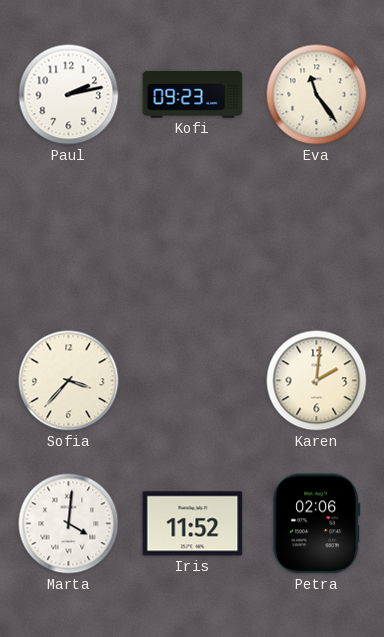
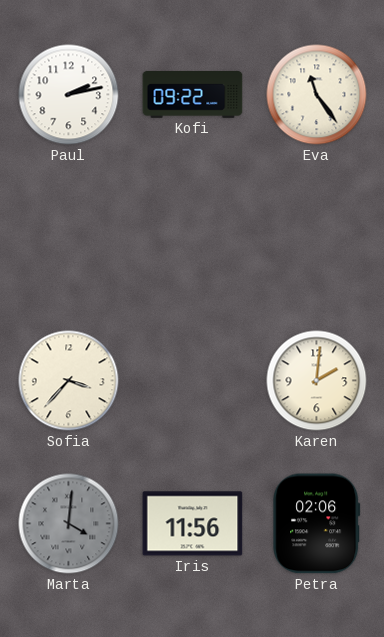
Kofi: 09:23 -> 09:22 (193, 95)
Marta dial: white -> grey (69, 524)
Iris: 11:52 -> 11:56 (193, 524)
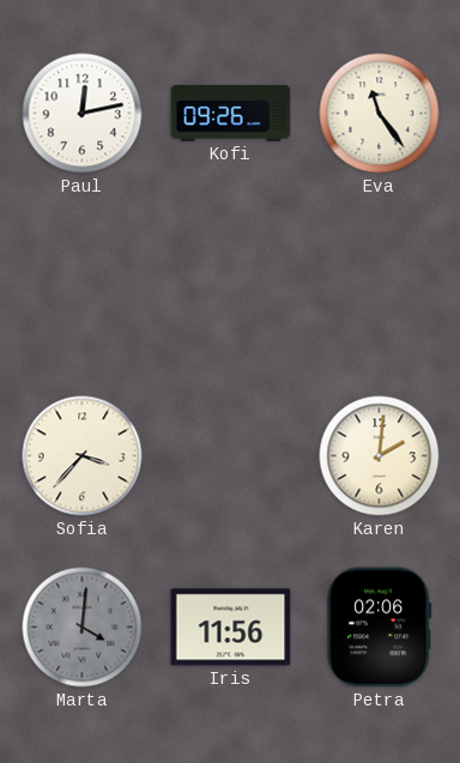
Paul: 2:13 -> 12:13 (83, 114)
Kofi: 09:22 -> 09:26 (231, 114)
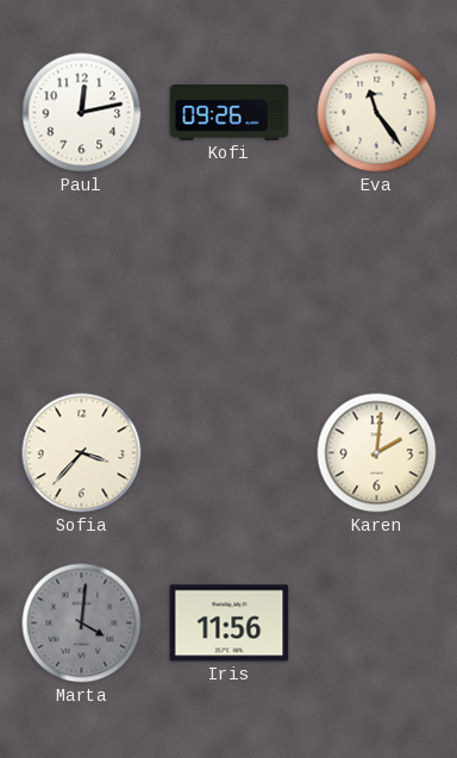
Petra: 02:06 -> none (380, 628)
